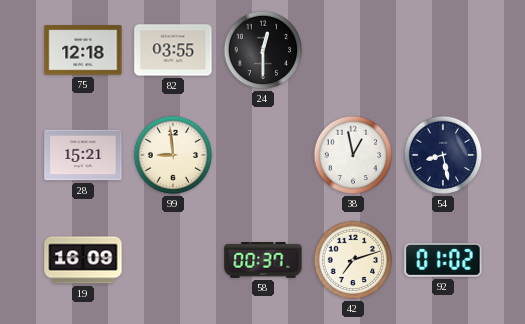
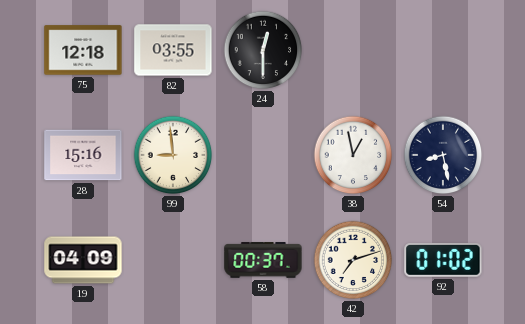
28: 15:21 -> 15:16 (83, 155)
19: 16:09 -> 04:09 (83, 260)
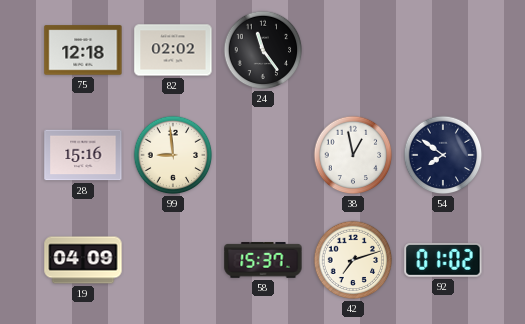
82: 03:55 -> 02:02 (173, 50)
24: 12:30 -> 11:24 (263, 50)
54: 8:28 -> 7:51 (443, 155)
58: 00:37 -> 15:37 (263, 260)
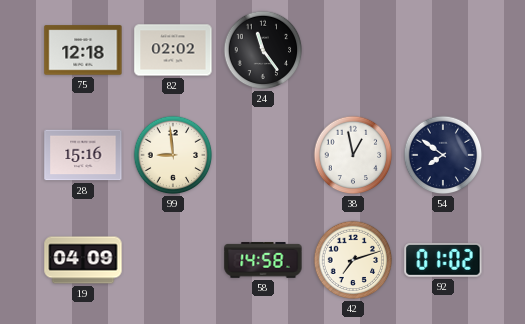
58: 15:37 -> 14:58 (263, 260)
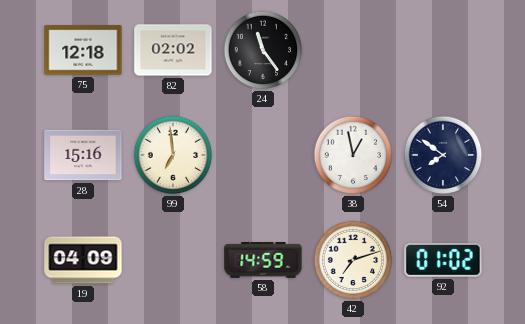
99: 8:59 -> 6:59 (173, 155)
58: 14:58 -> 14:59 (263, 260)
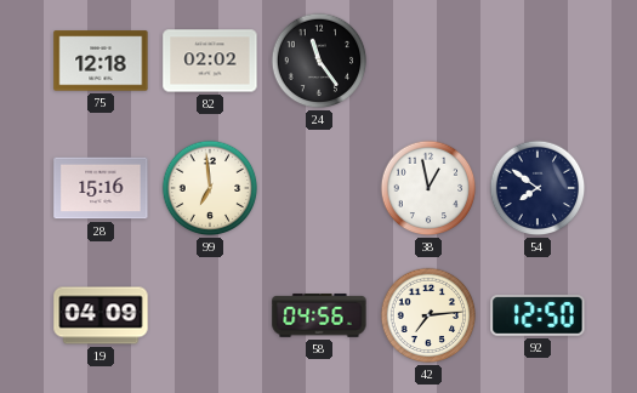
58: 14:59 -> 04:56 (319, 315)
42: 7:12 -> 7:14 (428, 315)
92: 01:02 -> 12:50 (538, 317)
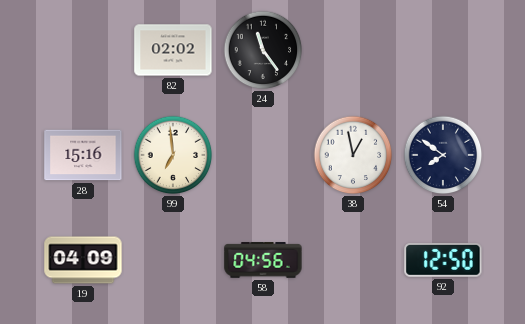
75: 12:18 -> none (101, 61)
42: 7:14 -> none (428, 315)
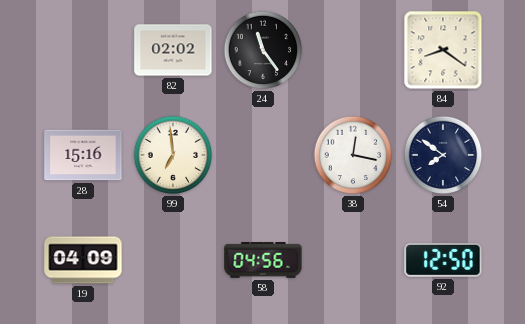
84: none -> 8:21 (443, 50)
38: 12:58 -> 12:17 (353, 155)
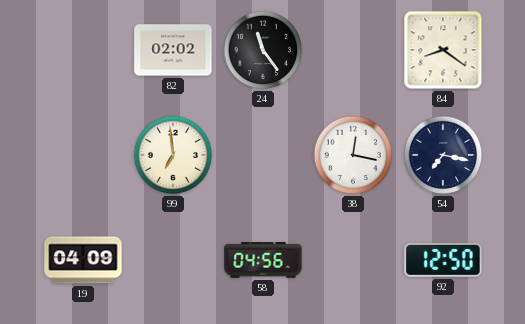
28: 15:16 -> none (83, 155)
54: 7:51 -> 7:17 (443, 155)
